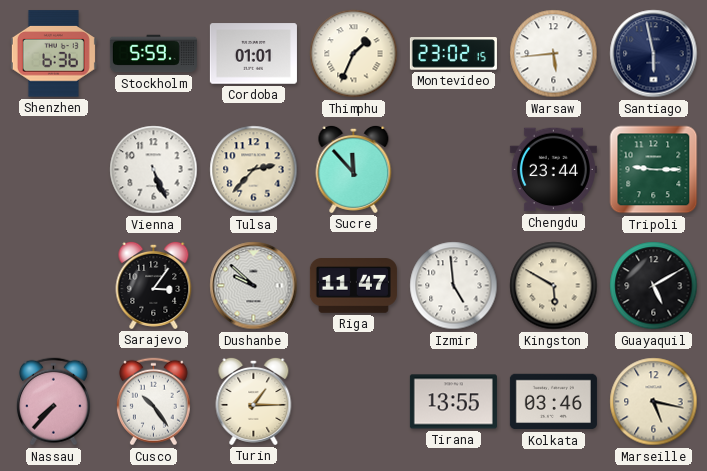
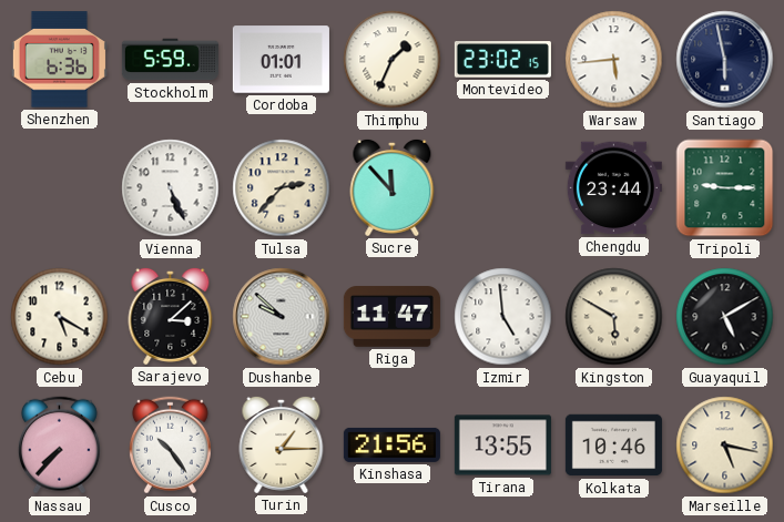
Cebu: none -> 5:20 (60, 317)
Sarajevo: 3:06 -> 3:08 (171, 316)
Kinshasa: none -> 21:56 (391, 444)
Kolkata: 03:46 -> 10:46 (613, 446)
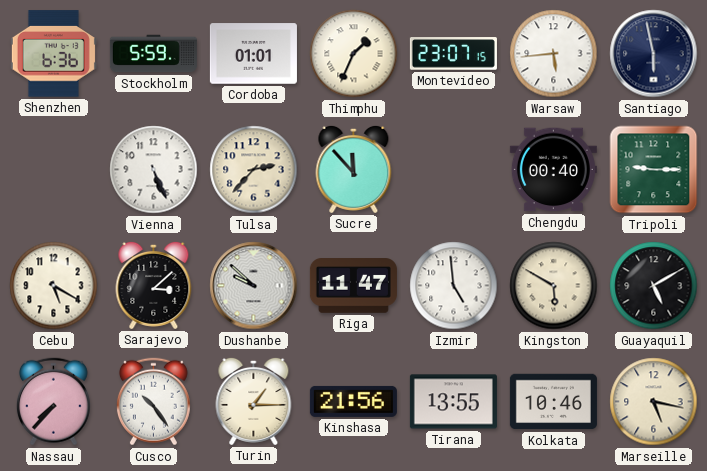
Montevideo: 23:02 -> 23:07 (453, 54)
Chengdu: 23:44 -> 00:40 (553, 170)
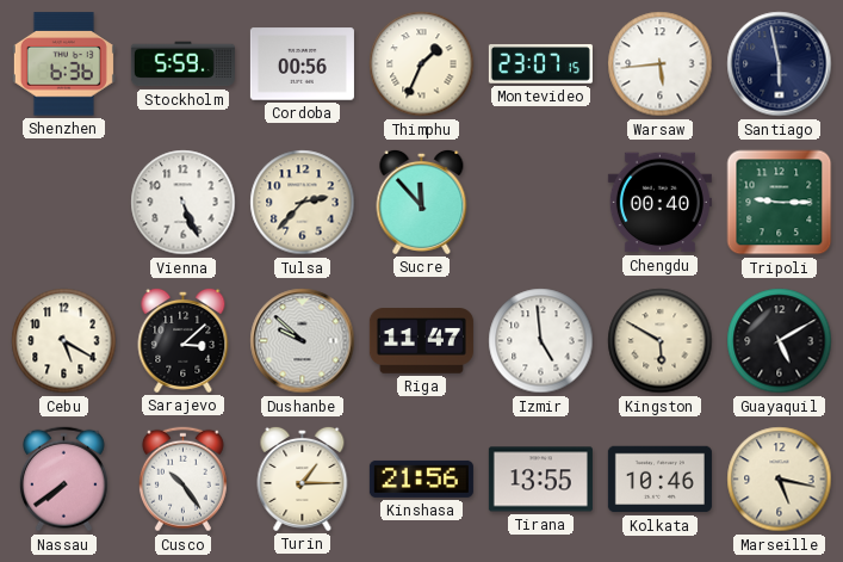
Cordoba: 01:01 -> 00:56 (302, 64)
Nassau: 7:37 -> 7:39 (63, 480)
